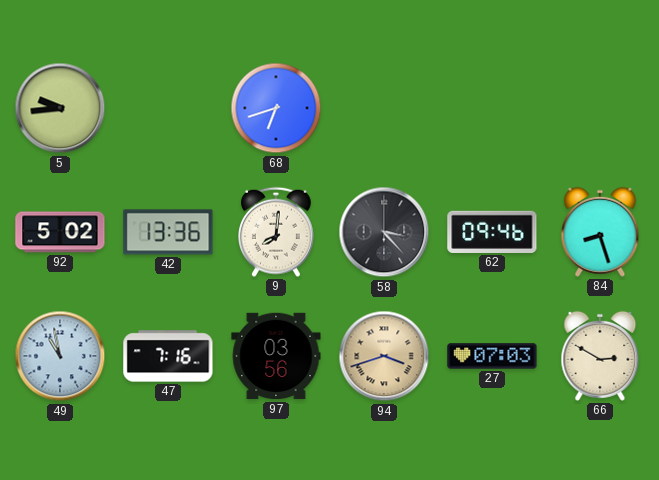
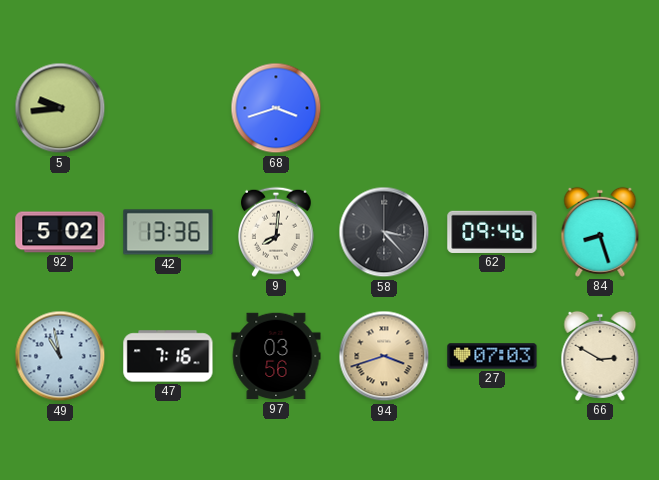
68: 6:42 -> 3:42 (276, 108)
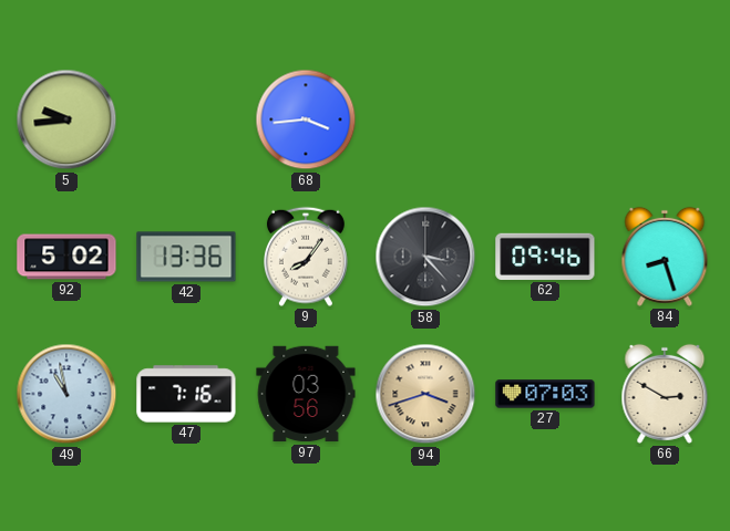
68: 3:42 -> 3:44 (306, 119)
9: 8:01 -> 8:06 (307, 257)
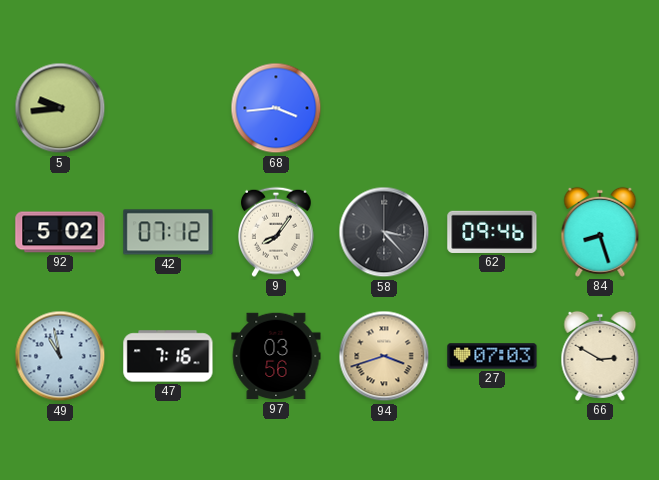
42: 13:36 -> 07:12 (168, 232)
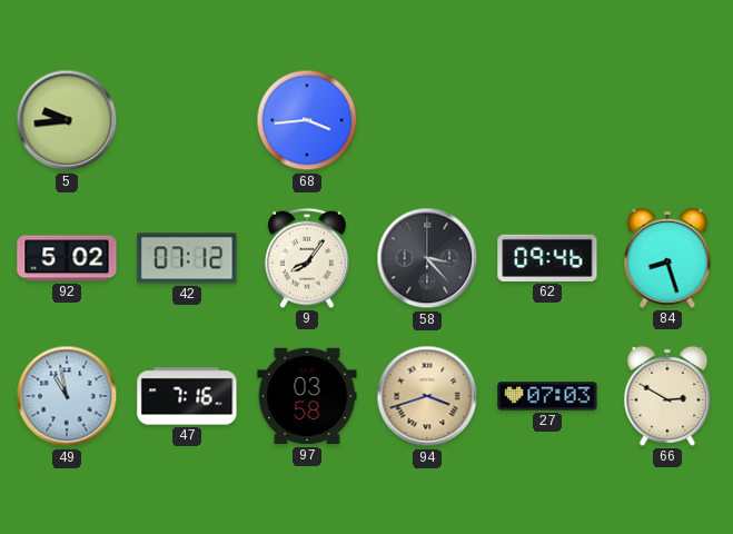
97: 03:56 -> 03:58 (307, 396)
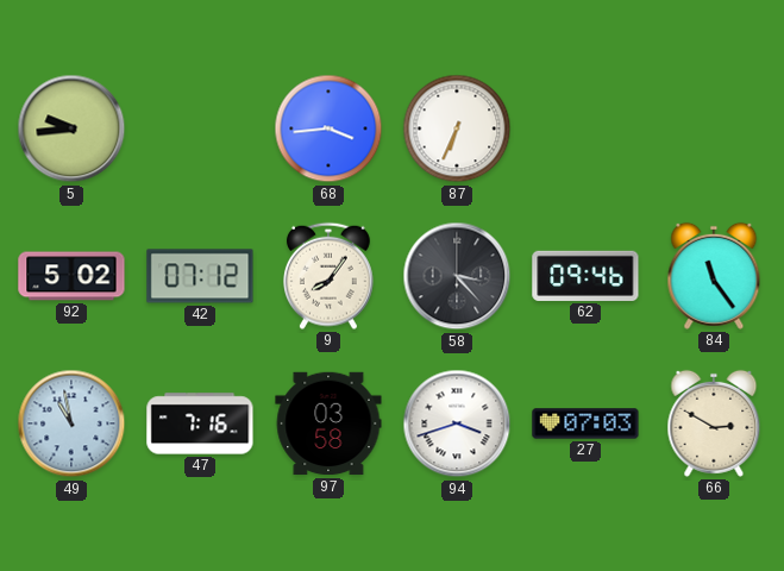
87: none -> 6:34 (457, 128)
84: 8:27 -> 11:24 (714, 276)
94 dial: champagne -> white (457, 423)
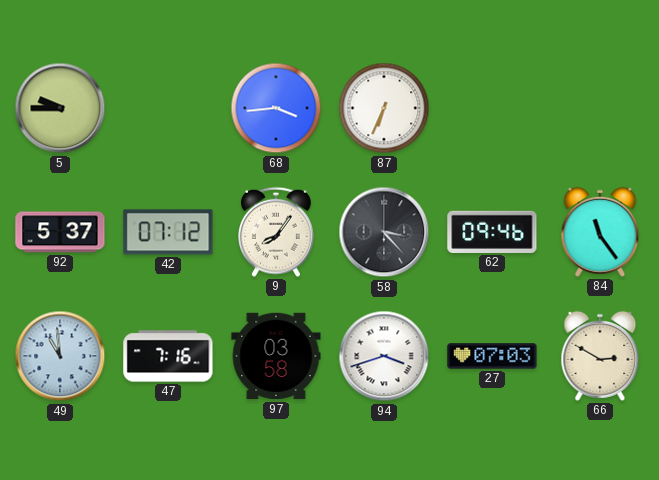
5: 9:44 -> 9:45 (60, 108)
92: 5:02 -> 5:37 (60, 232)
49: 10:58 -> 10:59 (60, 356)
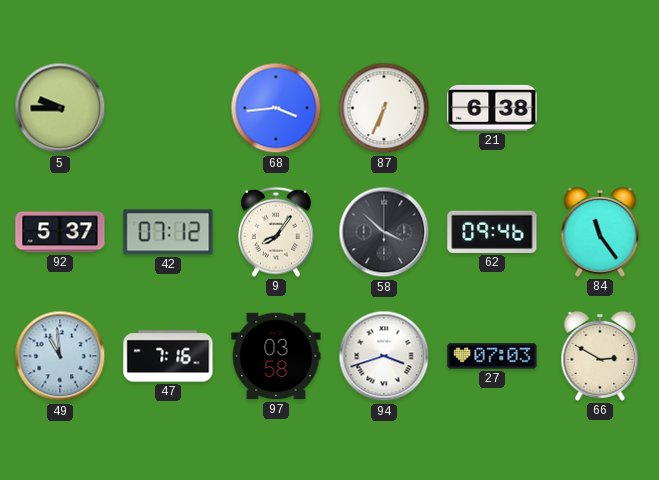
21: none -> 6:38 (492, 108)
58: 3:23 -> 3:52 (384, 232)
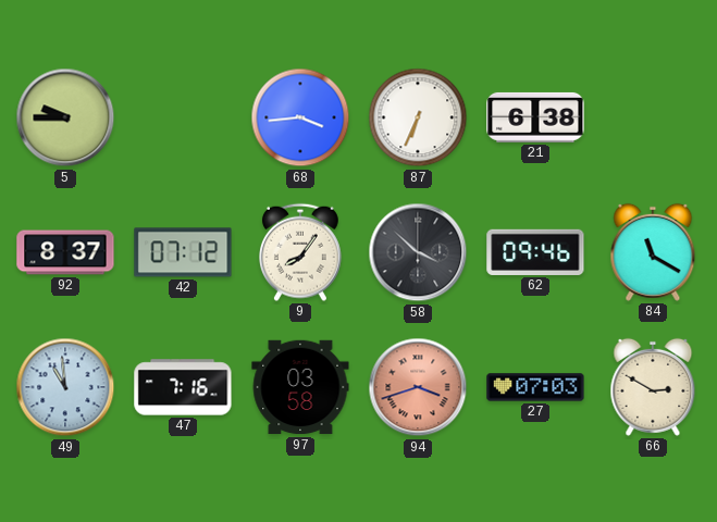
92: 5:37 -> 8:37 (65, 252)
84: 11:24 -> 11:20 (653, 252)
94 dial: white -> salmon (418, 387)
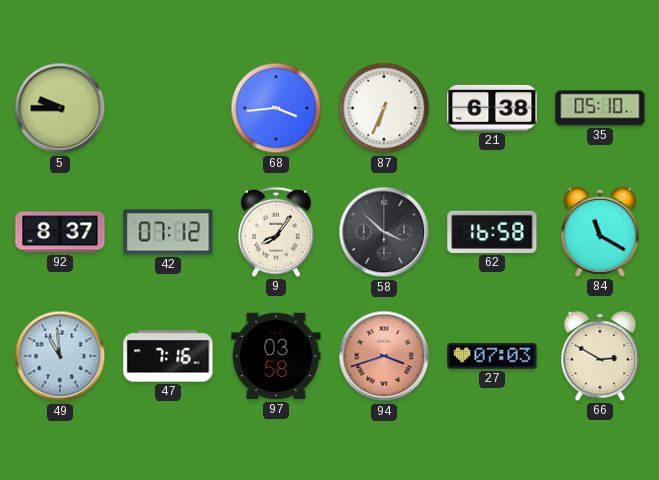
35: none -> 05:10 (600, 108)
62: 09:46 -> 16:58 (492, 232)
